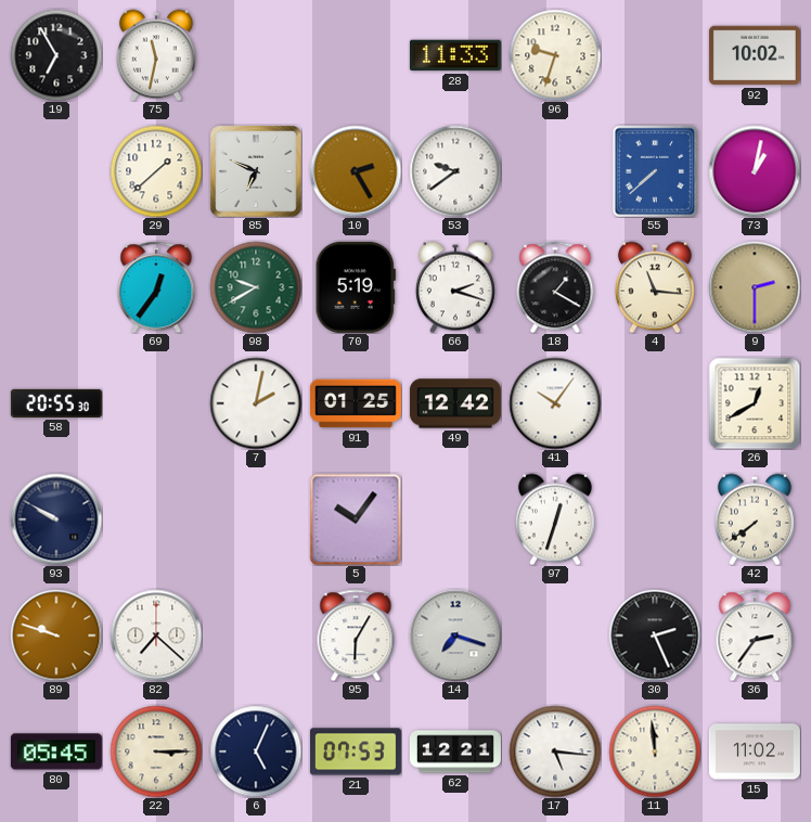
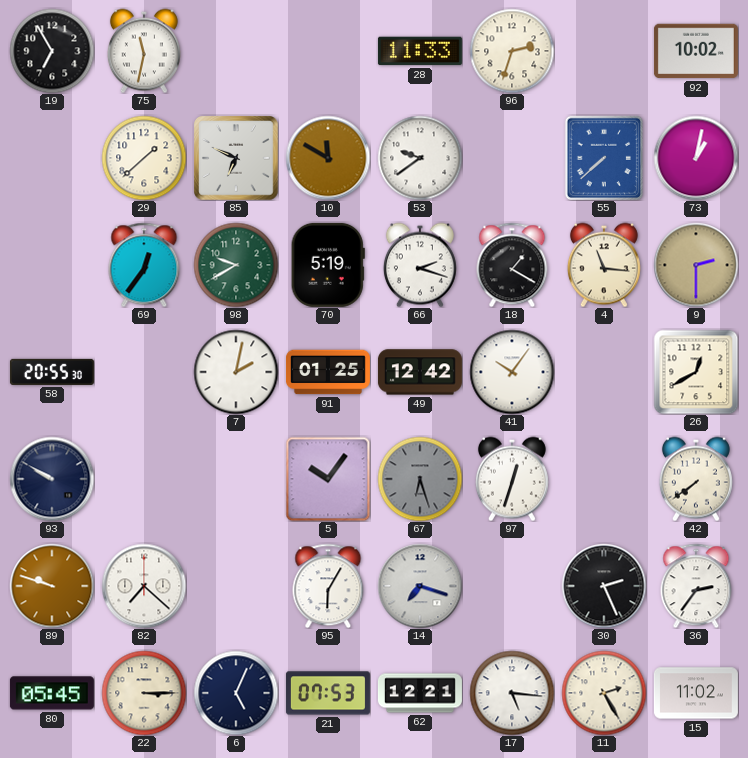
96: 9:33 -> 2:33 (512, 51)
10: 2:25 -> 11:50 (328, 158)
67: none -> 6:27 (420, 479)
11: 11:59 -> 2:25 (604, 693)
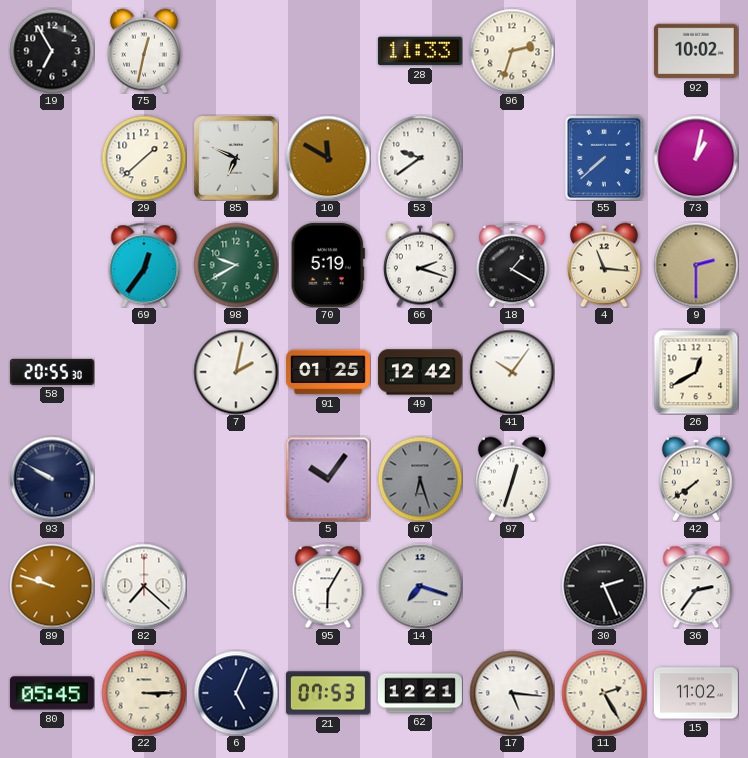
75: 11:32 -> 12:32 (144, 51)
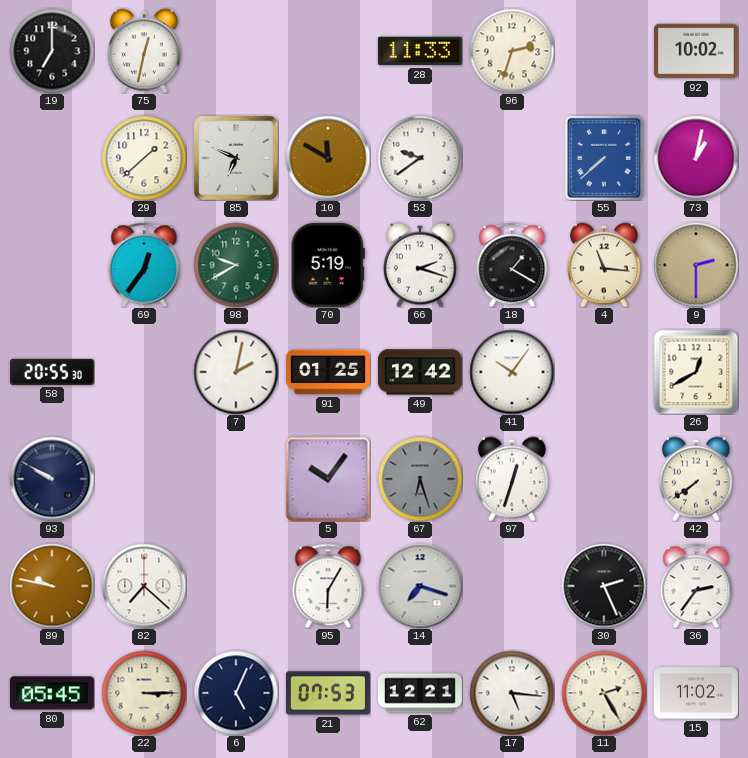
19: 6:55 -> 7:00 (52, 51)
89: 9:48 -> 9:47 (52, 586)
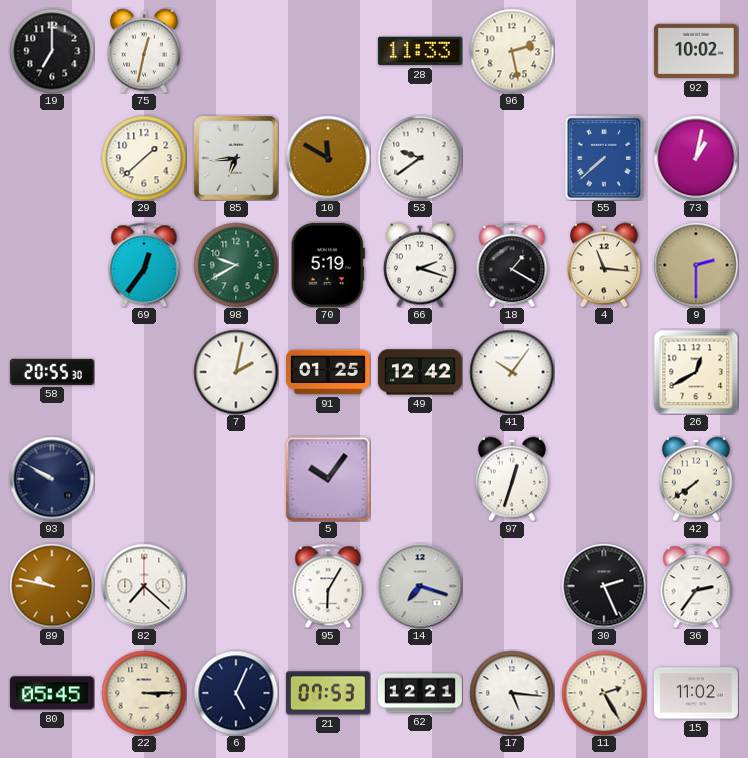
96: 2:33 -> 2:28 (512, 51)
85: 6:49 -> 6:44 (236, 158)
67: 6:27 -> none (420, 479)
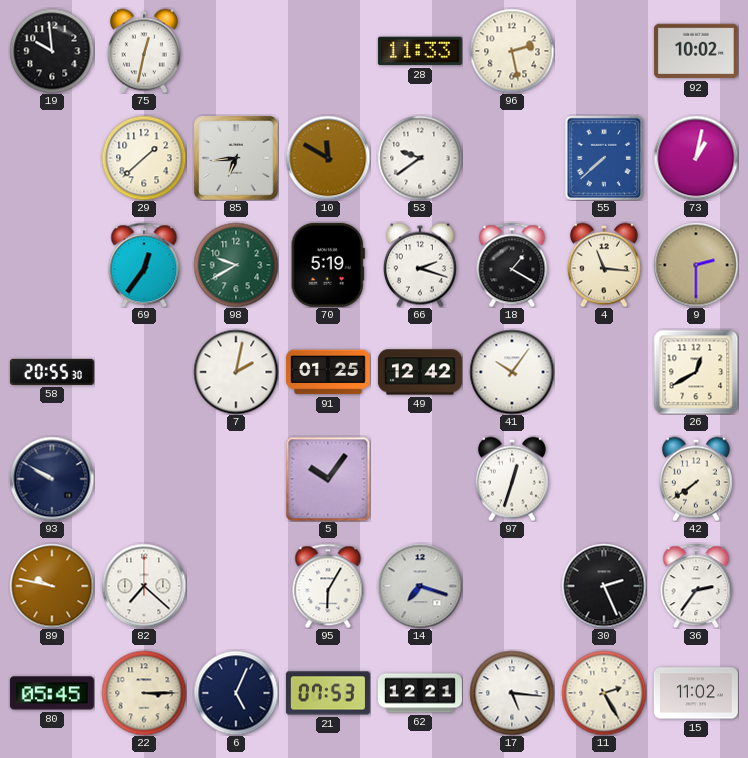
19: 7:00 -> 9:59 (52, 51)
